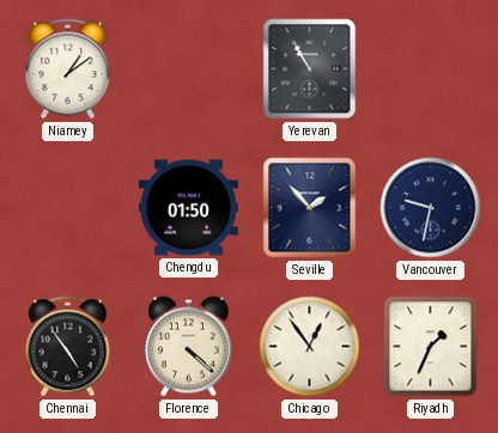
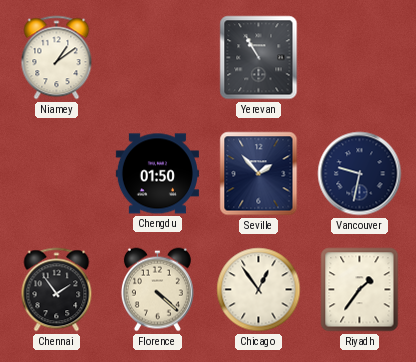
Chennai: 4:54 -> 1:54 (57, 290)
Riyadh: 1:34 -> 1:36 (360, 290)
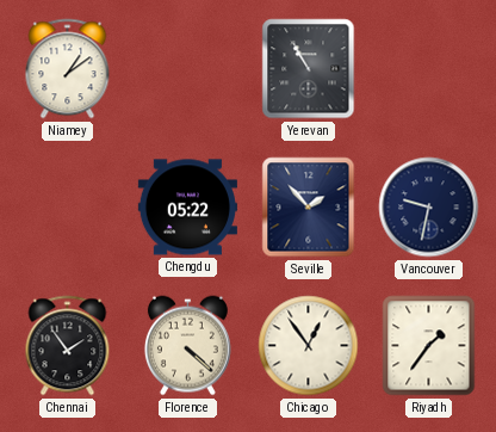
Chengdu: 01:50 -> 05:22 (187, 208)
